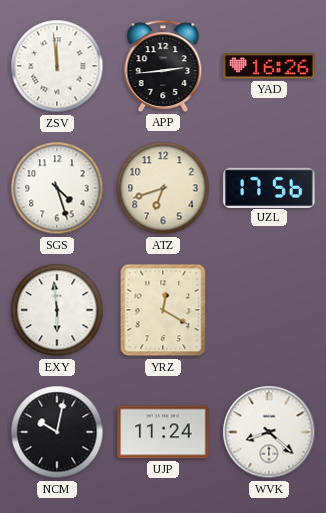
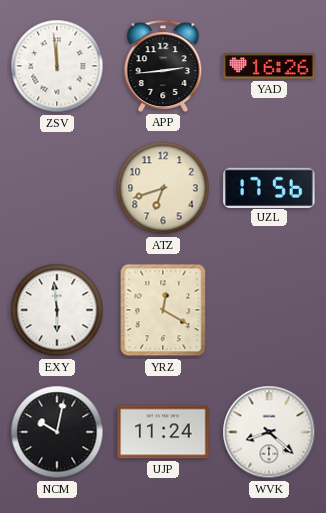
SGS: 4:27 -> none (57, 188)
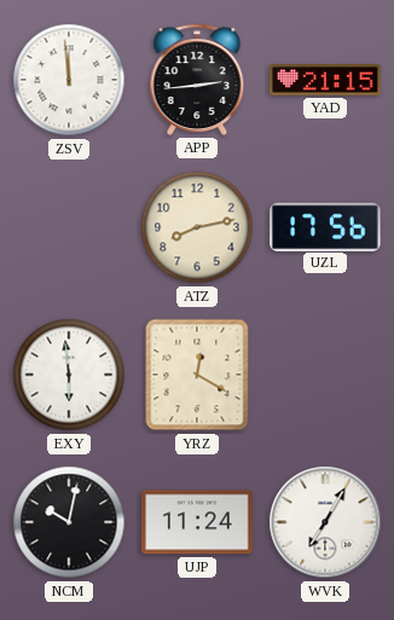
YAD: 16:26 -> 21:15 (325, 80)
ATZ: 6:42 -> 8:13 (197, 227)
WVK: 8:22 -> 7:05 (325, 522)
